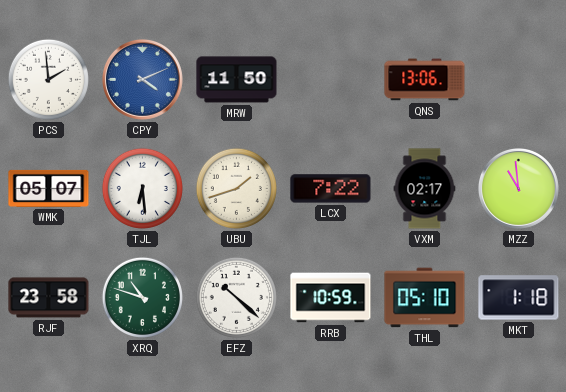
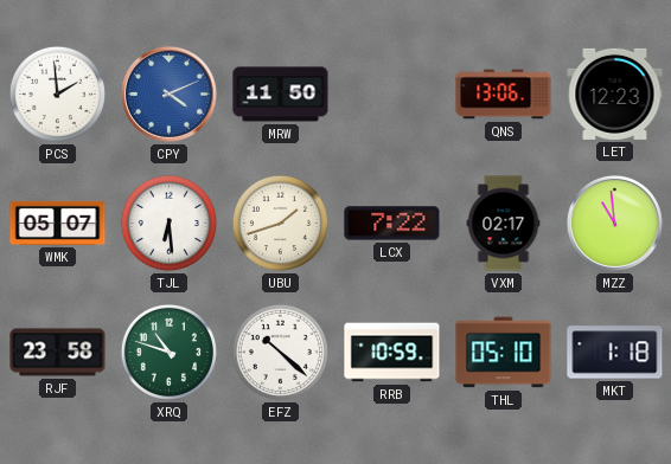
LET: none -> 12:23 (615, 94)
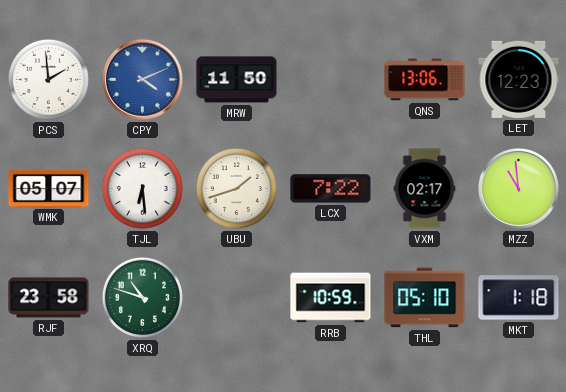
EFZ: 10:22 -> none (280, 352)
